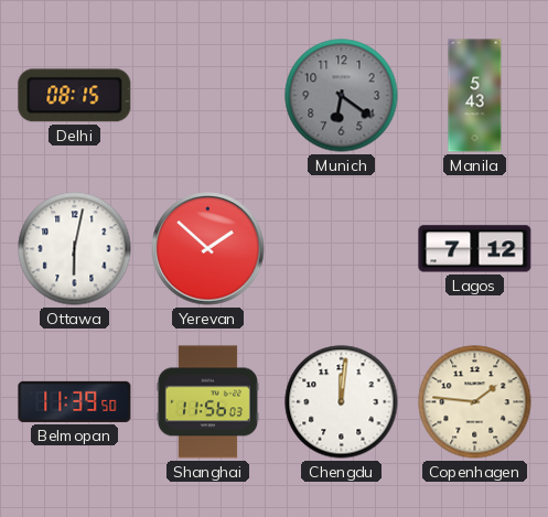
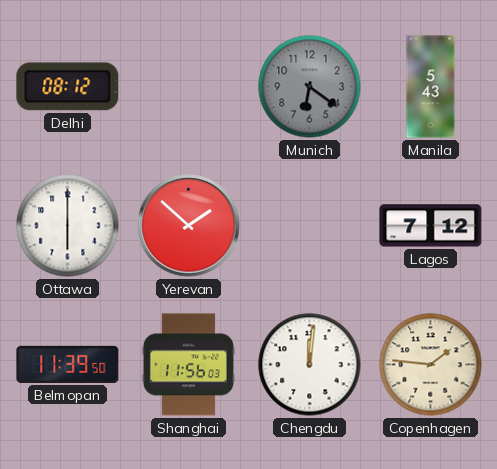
Delhi: 08:15 -> 08:12 (68, 87)
Ottawa: 6:02 -> 6:00 (68, 226)
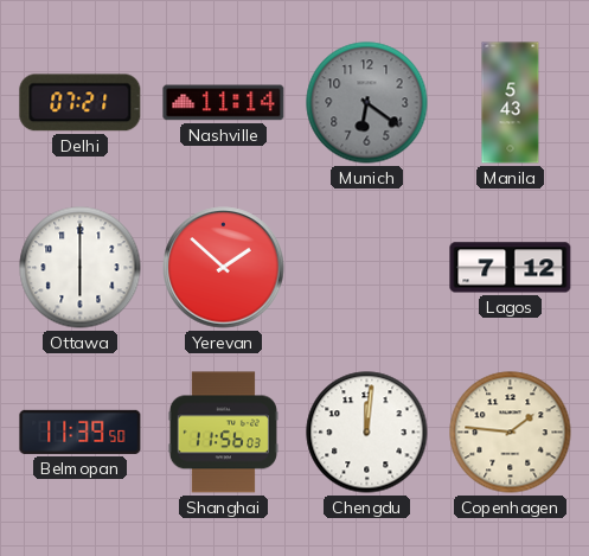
Delhi: 08:12 -> 07:21 (81, 103)
Nashville: none -> 11:14 (224, 103)
